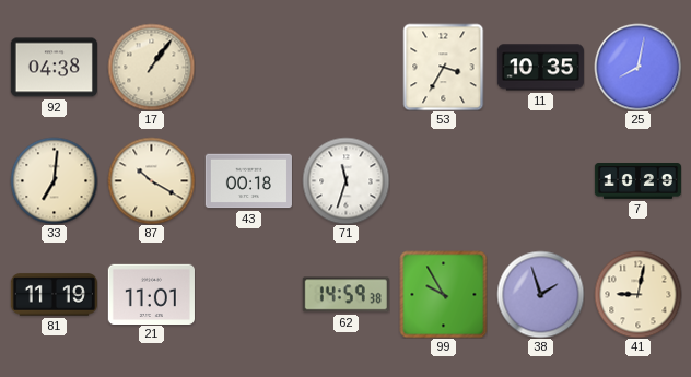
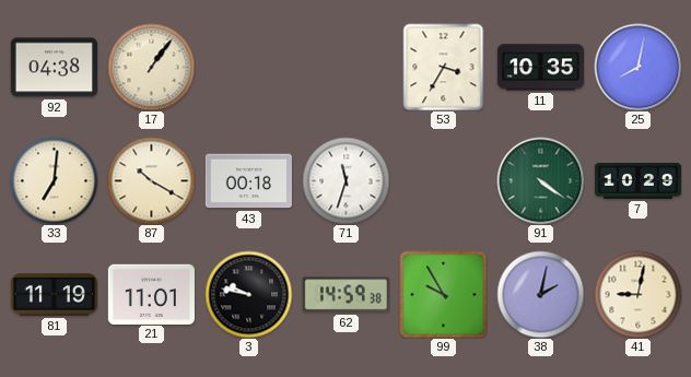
91: none -> 4:21 (540, 180)
3: none -> 9:47 (248, 294)
38: 1:57 -> 2:02 (540, 294)
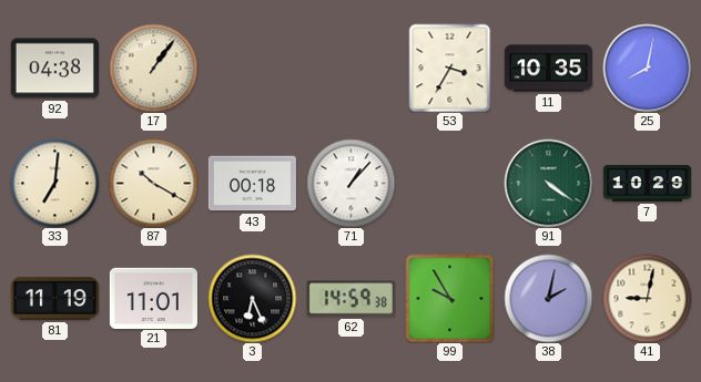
71: 11:33 -> 1:07 (350, 183)
3: 9:47 -> 6:26 (252, 298)
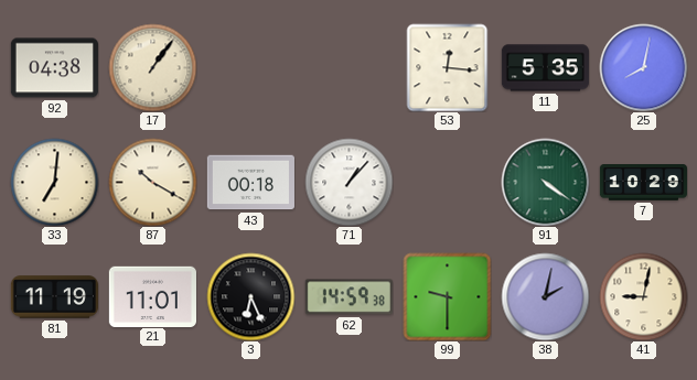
53: 3:35 -> 12:16 (448, 67)
11: 10:35 -> 5:35 (545, 68)
99: 9:55 -> 9:30 (447, 296)
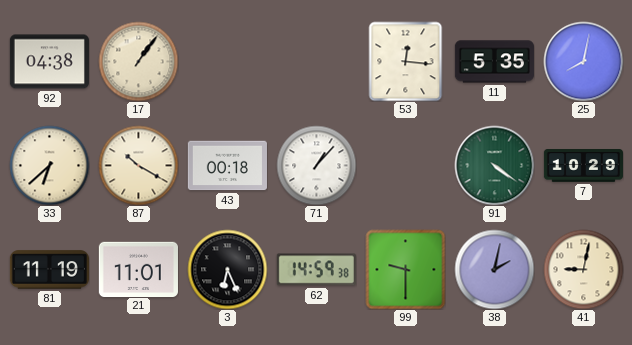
33: 7:01 -> 6:38 (49, 165)
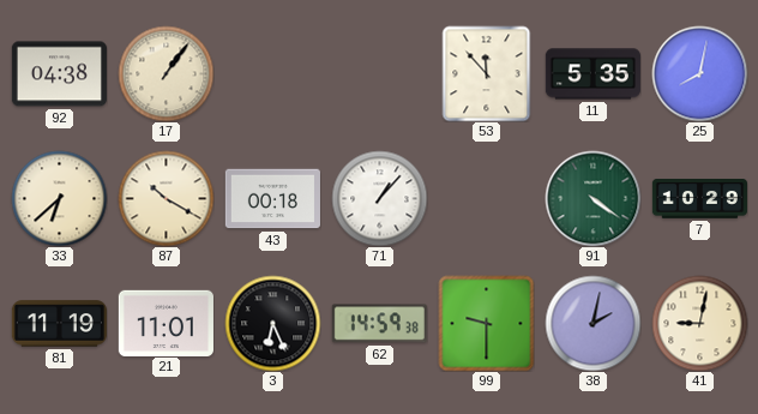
53: 12:16 -> 11:53 (487, 73)
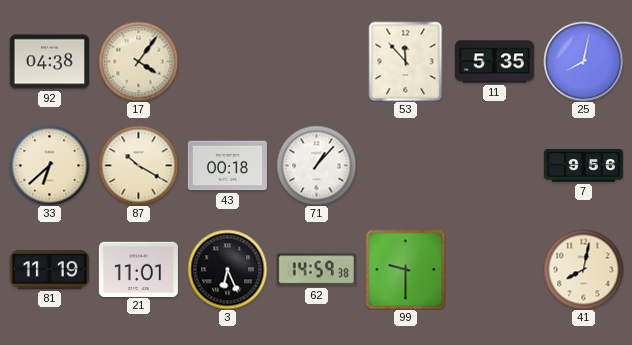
17: 1:06 -> 4:06 (138, 61)
91: 4:21 -> none (592, 198)
7: 10:29 -> 9:56 (583, 166)
38: 2:02 -> none (592, 323)
41: 9:02 -> 8:02 (583, 269)
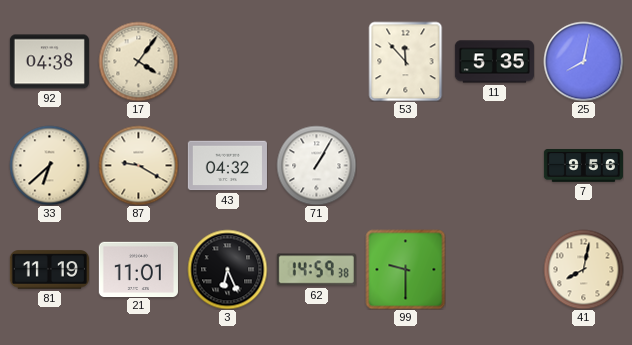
87: 10:20 -> 9:20 (138, 165)
43: 00:18 -> 04:32 (227, 166)
71: 1:07 -> 1:05 (316, 165)
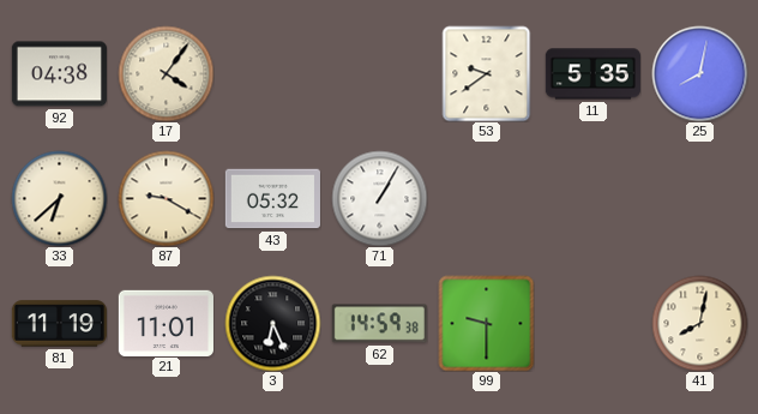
53: 11:53 -> 9:39 (487, 73)
43: 04:32 -> 05:32 (272, 199)
7: 9:56 -> none (583, 166)
